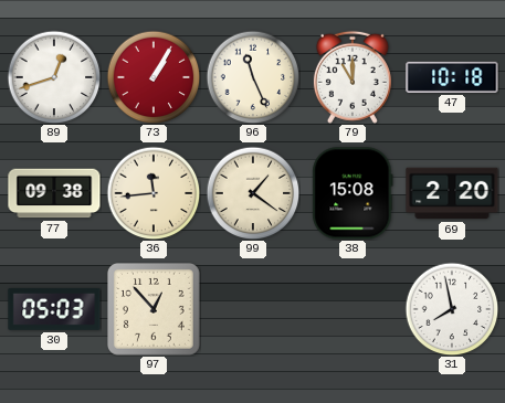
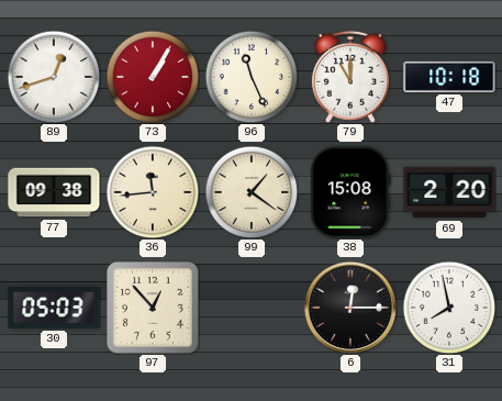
6: none -> 12:15 (350, 308)
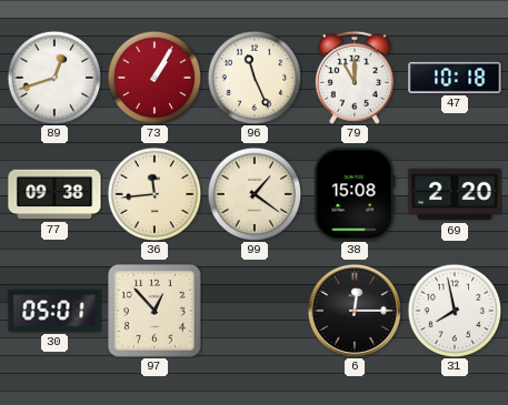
30: 05:03 -> 05:01 (54, 311)
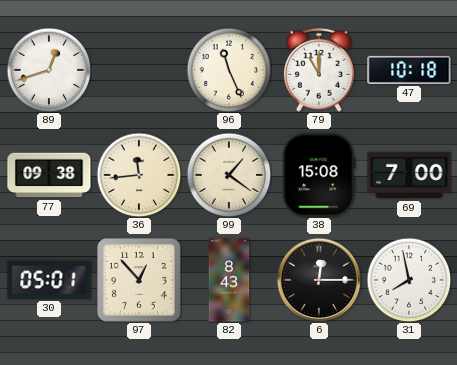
73: 1:05 -> none (155, 78)
69: 2:20 -> 7:00 (409, 175)
82: none -> 8:43 (229, 280)
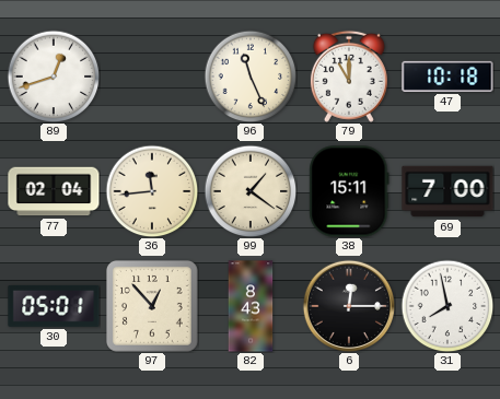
77: 09:38 -> 02:04 (54, 191)
38: 15:08 -> 15:11 (349, 191)
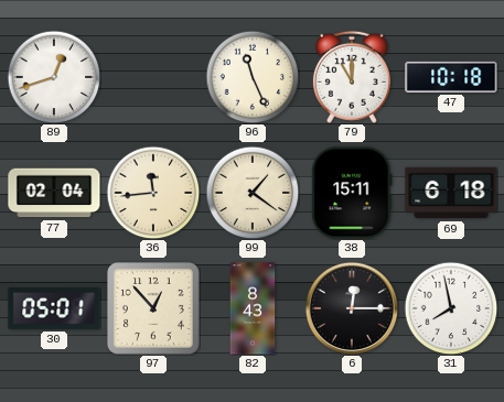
69: 7:00 -> 6:18 (451, 193)
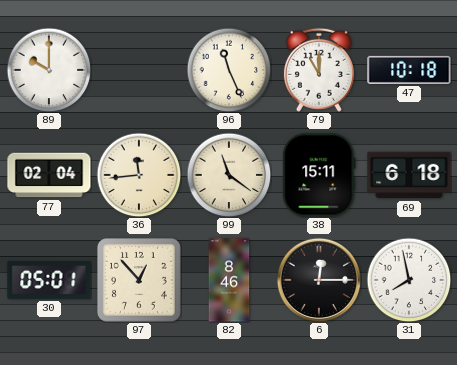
89: 12:42 -> 10:00 (49, 70)
99: 1:21 -> 11:21 (229, 175)
82: 8:43 -> 8:46 (229, 280)
